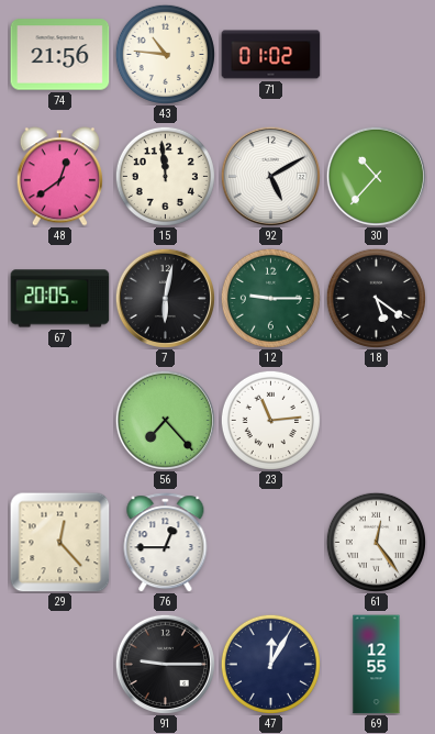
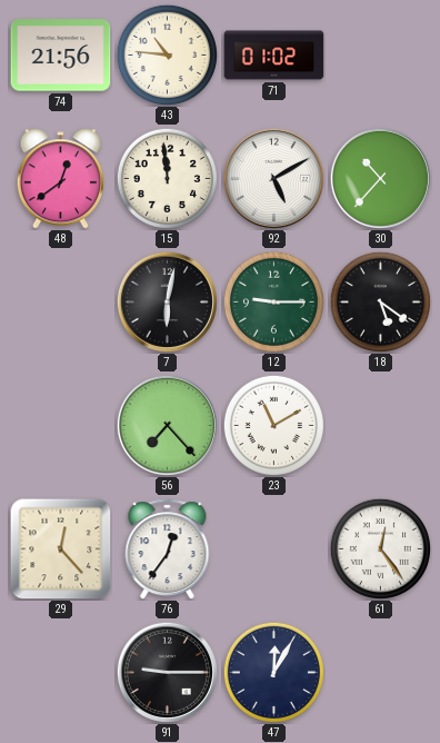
67: 20:05 -> none (60, 299)
23: 11:14 -> 11:10 (273, 425)
76: 12:45 -> 12:36 (168, 549)
69: 12:55 -> none (377, 665)
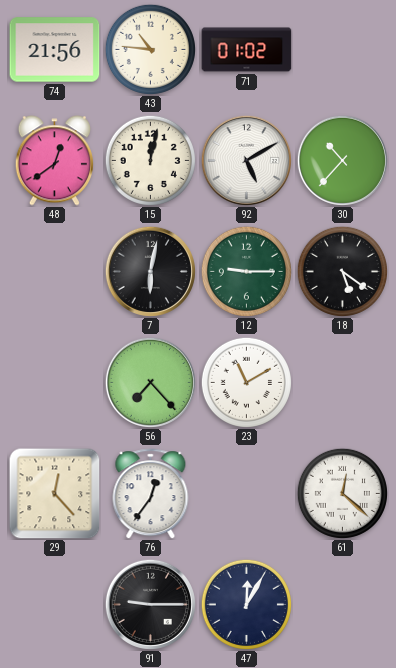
15: 11:59 -> 12:02 (150, 160)
61: 12:24 -> 12:22 (342, 493)
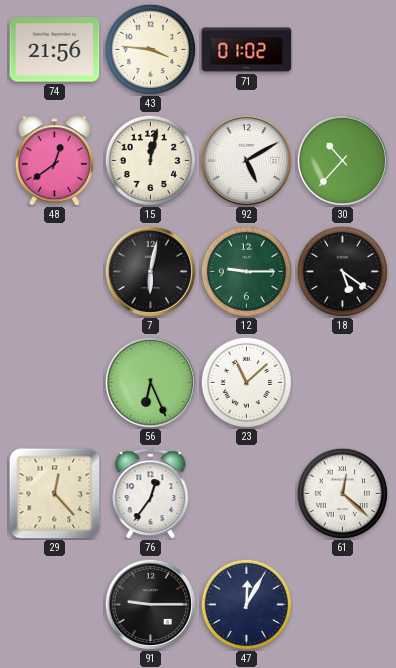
43: 10:46 -> 3:46 (150, 49)
56: 7:23 -> 6:26 (150, 382)
23: 11:10 -> 11:08 (246, 382)
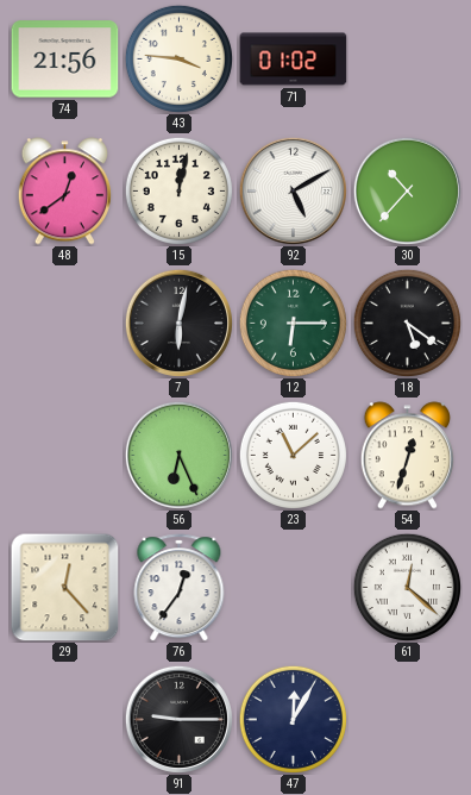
12: 9:15 -> 6:15 (293, 323)
54: none -> 12:33 (407, 456)
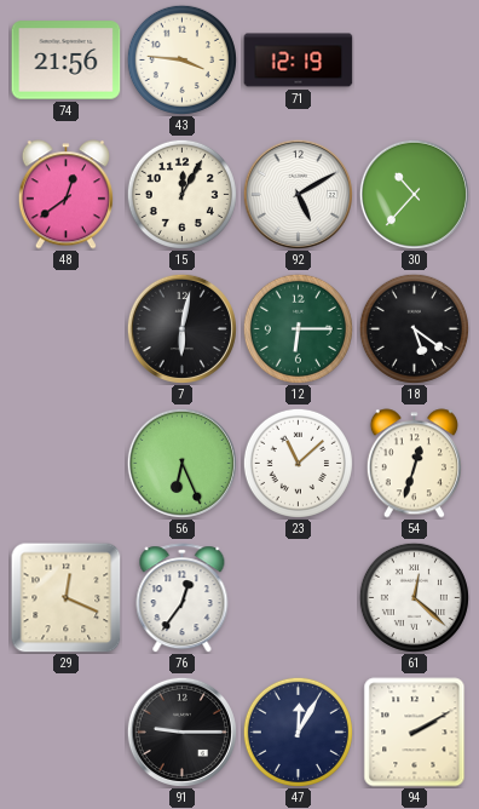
71: 01:02 -> 12:19 (299, 61)
15: 12:02 -> 12:05 (181, 194)
29: 12:23 -> 12:19 (67, 598)
94: none -> 2:10 (415, 733)
